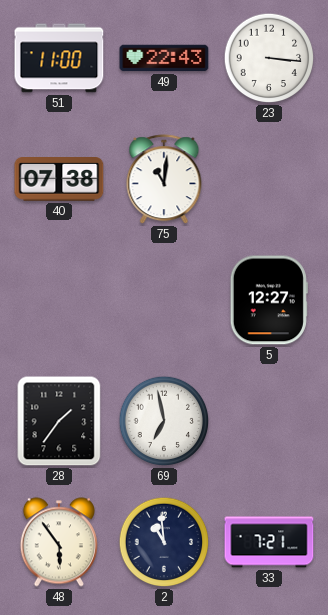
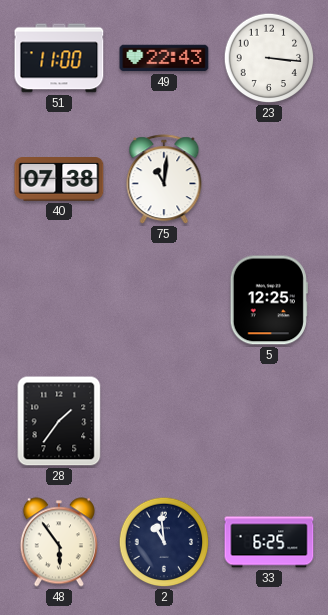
5: 12:27 -> 12:25 (269, 300)
69: 6:58 -> none (164, 421)
33: 7:21 -> 6:25 (269, 542)
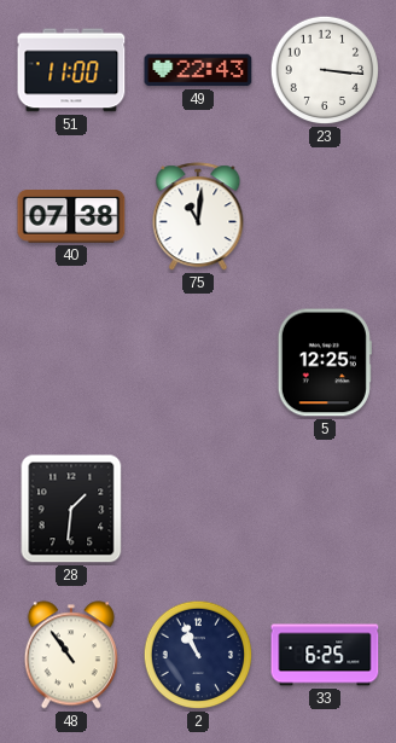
28: 1:36 -> 1:31 (71, 509)
48: 5:54 -> 10:54 (71, 655)
2: 10:59 -> 10:56 (198, 655)
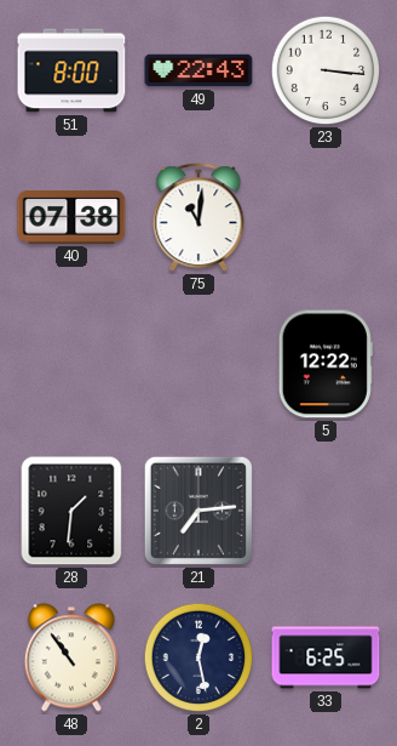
51: 11:00 -> 8:00 (71, 70)
5: 12:25 -> 12:22 (326, 364)
21: none -> 7:14 (198, 511)
2: 10:56 -> 12:28 (198, 657)
